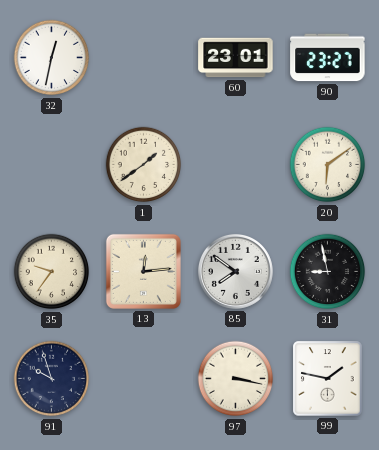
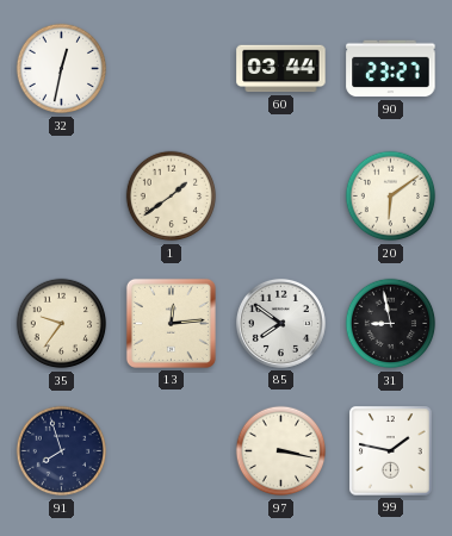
60: 23:01 -> 03:44 (281, 69)
91: 9:57 -> 7:57 (62, 451)
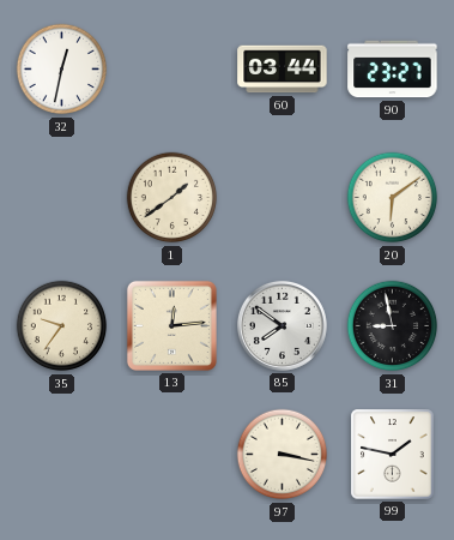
91: 7:57 -> none (62, 451)
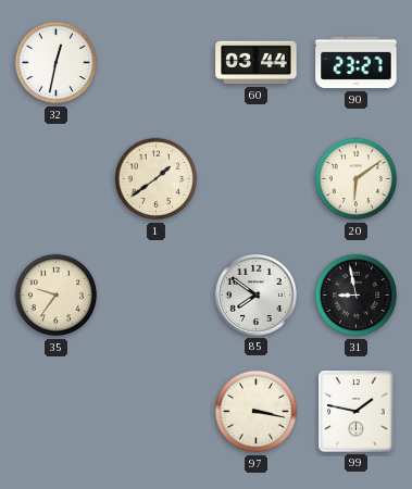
13: 12:14 -> none (171, 325)
